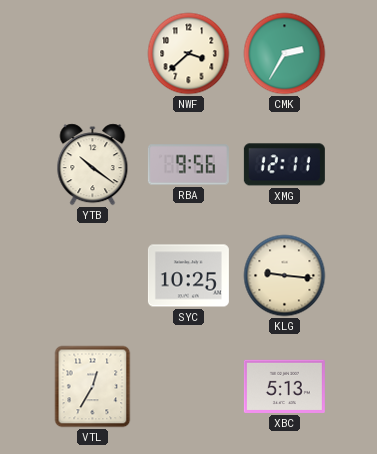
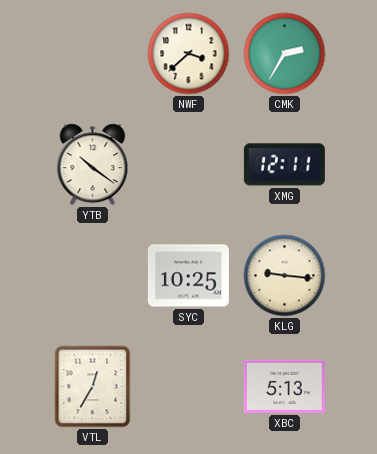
RBA: 9:56 -> none (188, 165)
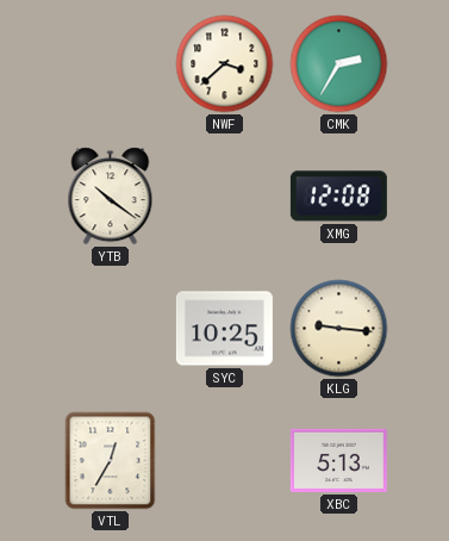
XMG: 12:11 -> 12:08 (338, 197)
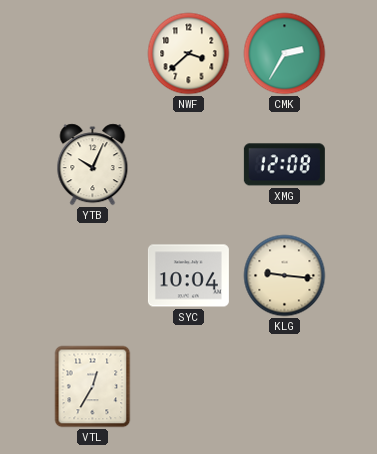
YTB: 10:21 -> 10:04 (93, 165)
SYC: 10:25 -> 10:04 (188, 276)
XBC: 5:13 -> none (338, 460)
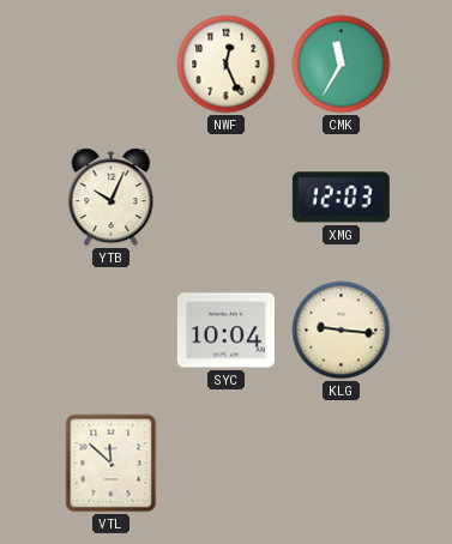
NWF: 3:38 -> 12:26 (227, 65)
CMK: 2:35 -> 11:35 (342, 65)
XMG: 12:08 -> 12:03 (340, 198)
VTL: 12:35 -> 11:52 (112, 464)
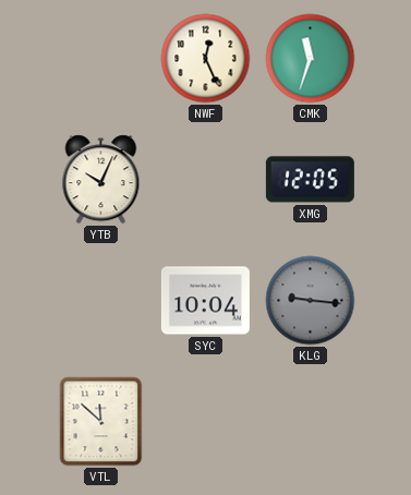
CMK: 11:35 -> 11:33 (311, 59)
XMG: 12:03 -> 12:05 (310, 180)
KLG dial: cream -> grey (311, 301)
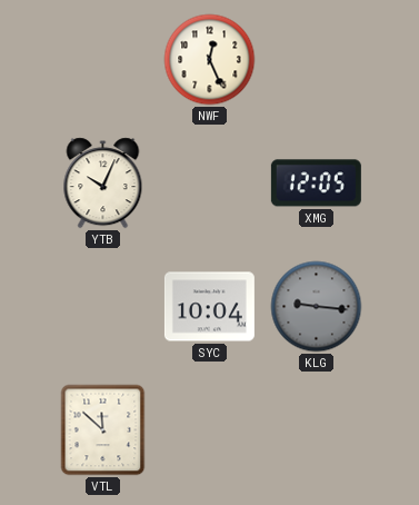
CMK: 11:33 -> none (311, 59)
